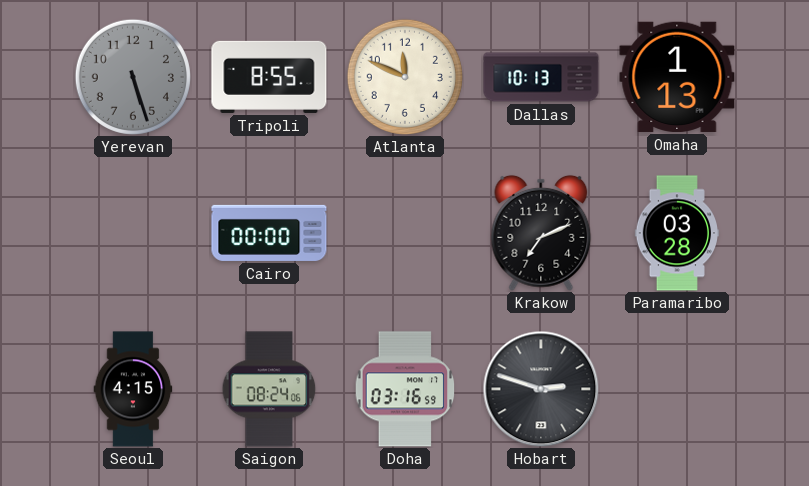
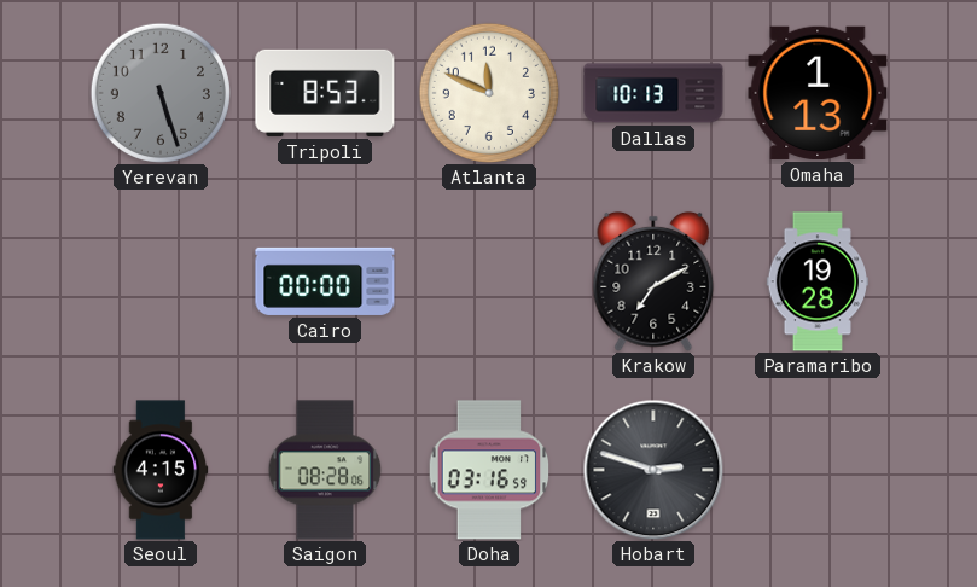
Tripoli: 8:55 -> 8:53 (325, 93)
Krakow: 7:11 -> 7:10 (653, 281)
Paramaribo: 03:28 -> 19:28 (818, 281)
Saigon: 08:24 -> 08:28 (325, 470)
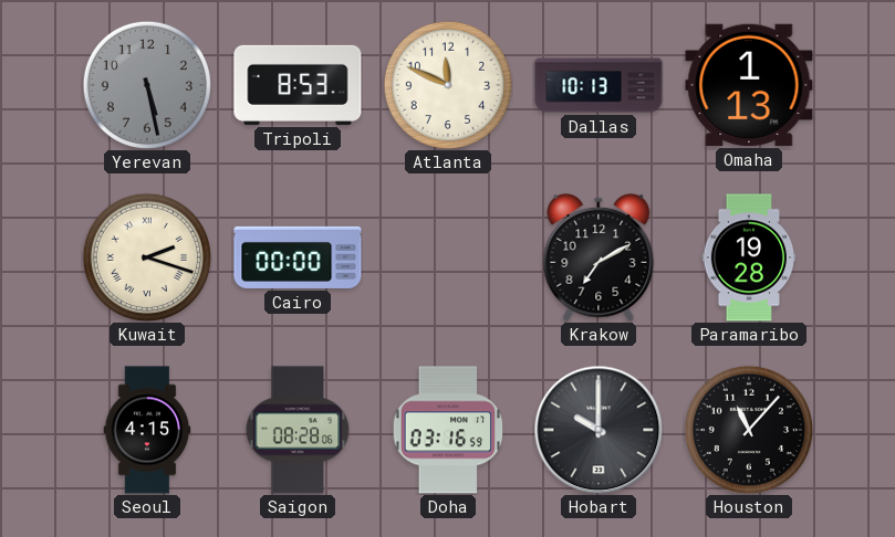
Yerevan: 5:27 -> 5:28 (147, 85)
Kuwait: none -> 2:18 (147, 257)
Hobart: 2:48 -> 10:00 (599, 430)
Houston: none -> 11:07 (749, 430)
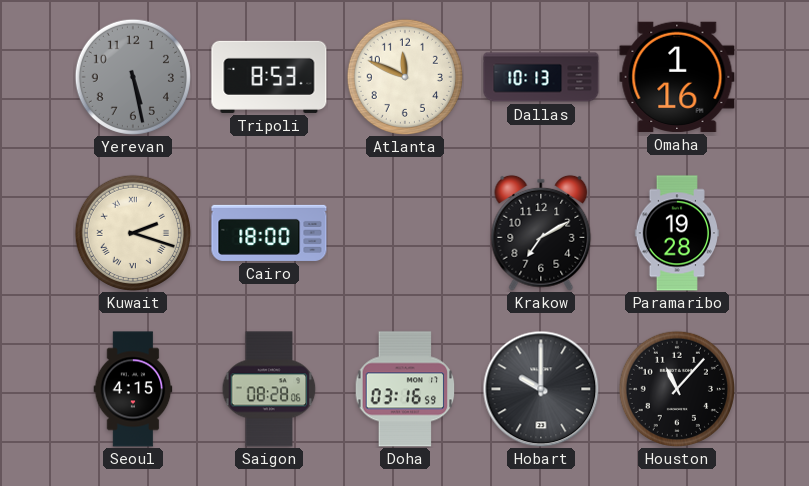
Omaha: 1:13 -> 1:16 (677, 77)
Cairo: 00:00 -> 18:00 (269, 233)
